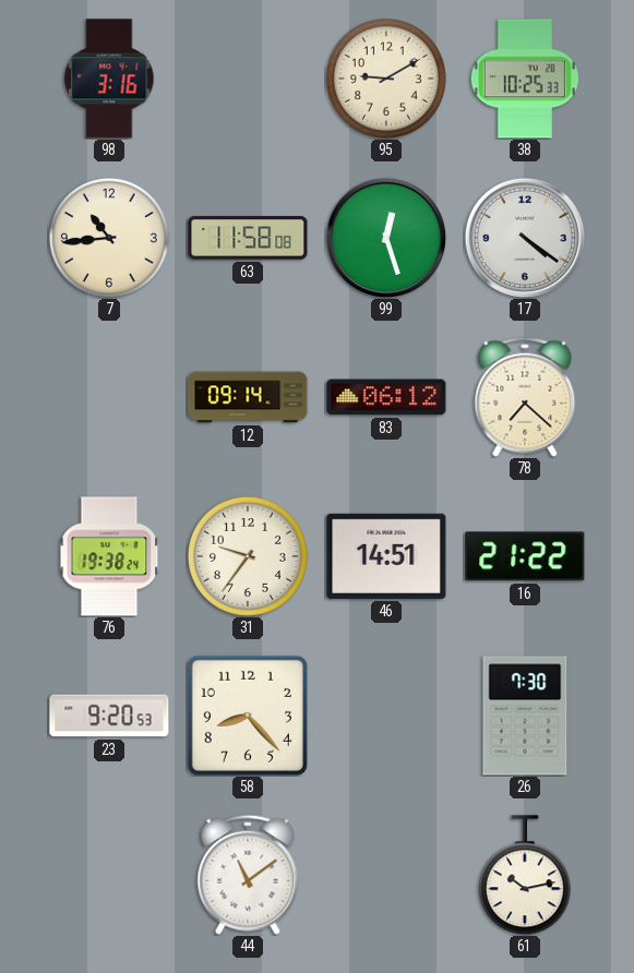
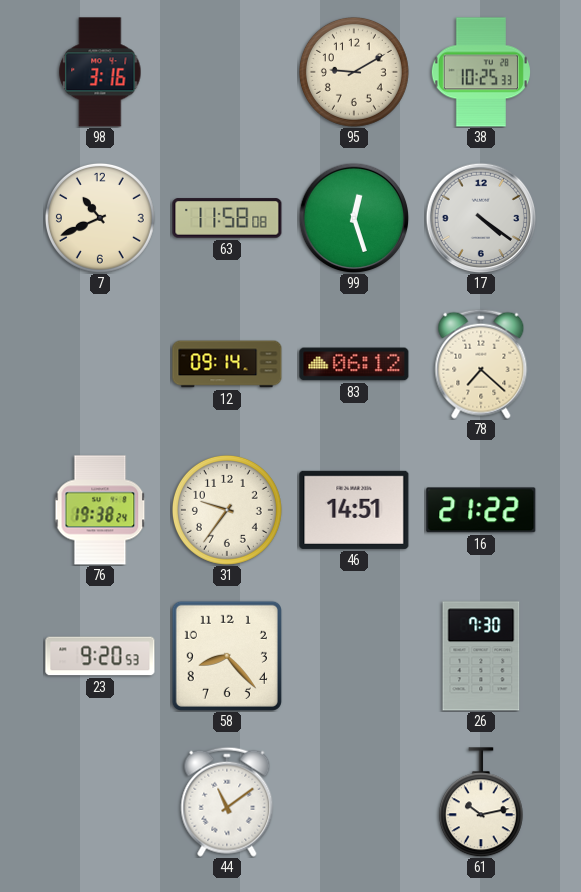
7: 10:44 -> 10:41 (100, 218)
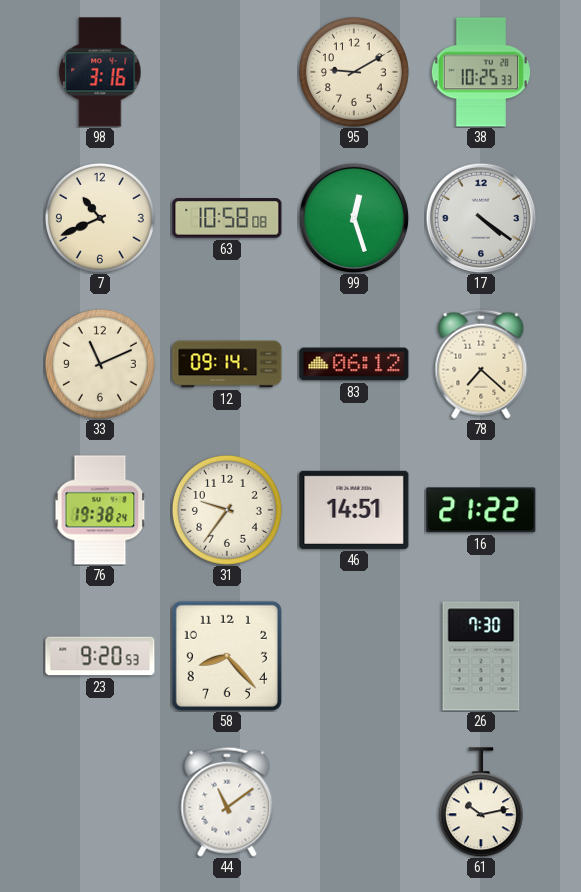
63: 11:58 -> 10:58 (227, 218)
33: none -> 11:11 (100, 364)
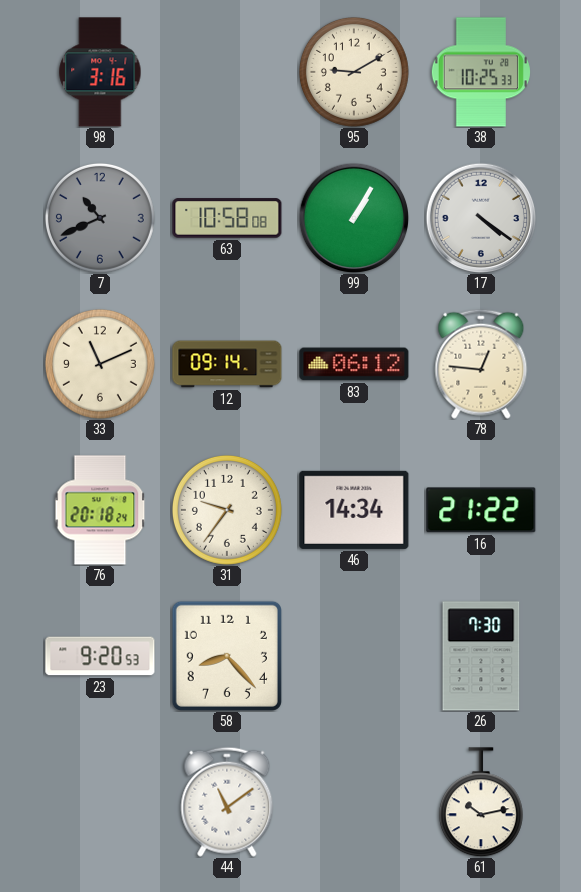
7 dial: cream -> grey (100, 218)
99: 12:27 -> 1:05 (354, 218)
78: 7:22 -> 12:46 (481, 364)
76: 19:38 -> 20:18 (100, 510)
46: 14:51 -> 14:34 (354, 510)
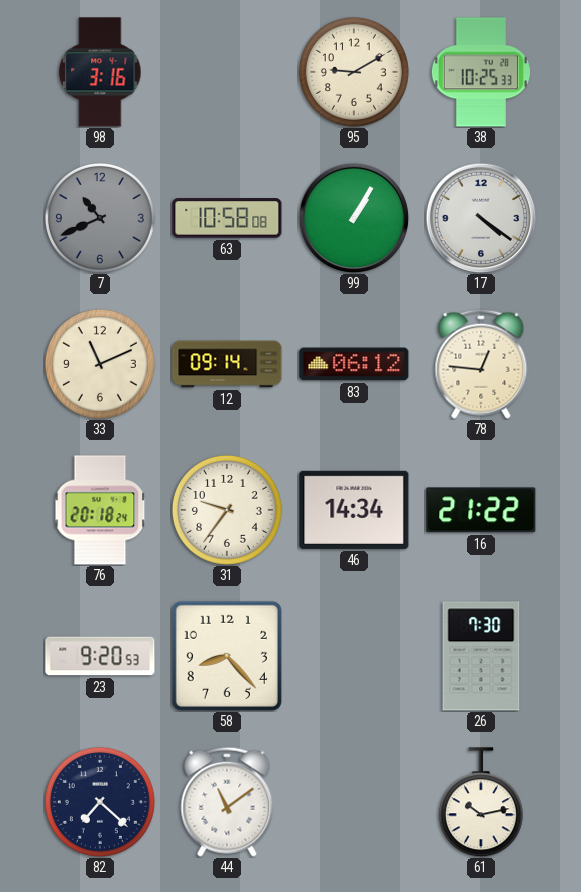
82: none -> 7:22 (100, 802)
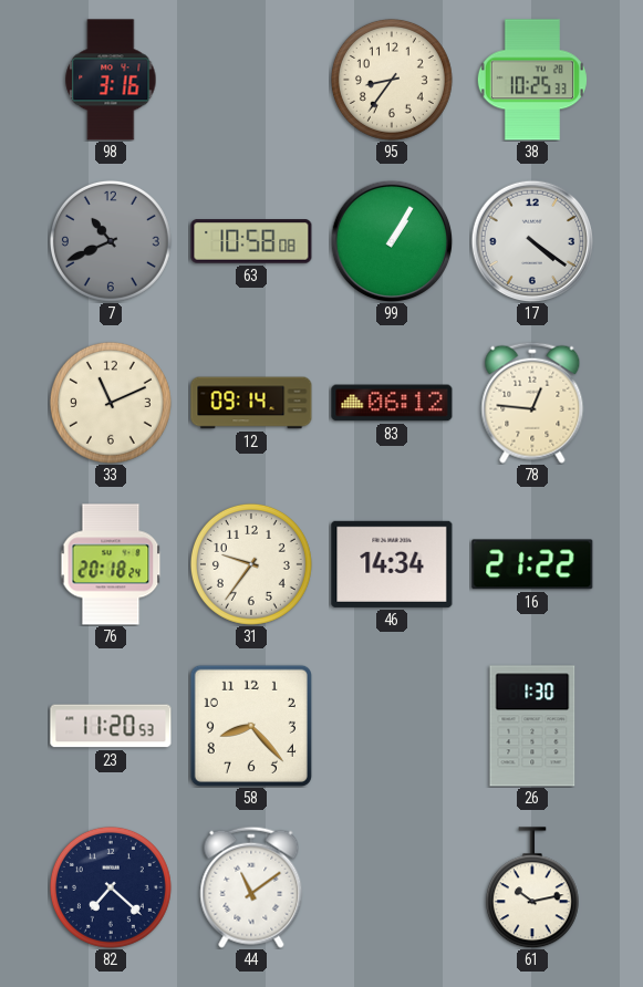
95: 9:10 -> 8:36 (392, 80)
23: 9:20 -> 11:20 (111, 726)
26: 7:30 -> 1:30 (532, 726)
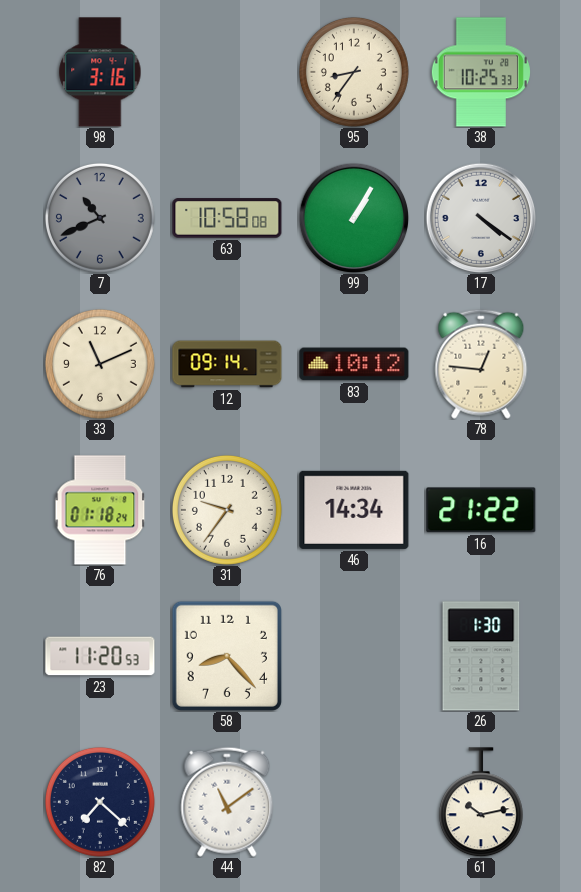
83: 06:12 -> 10:12 (354, 364)
76: 20:18 -> 01:18 (100, 510)
